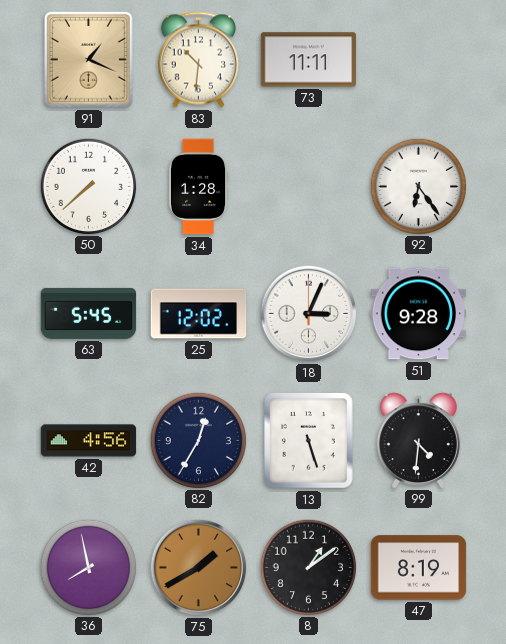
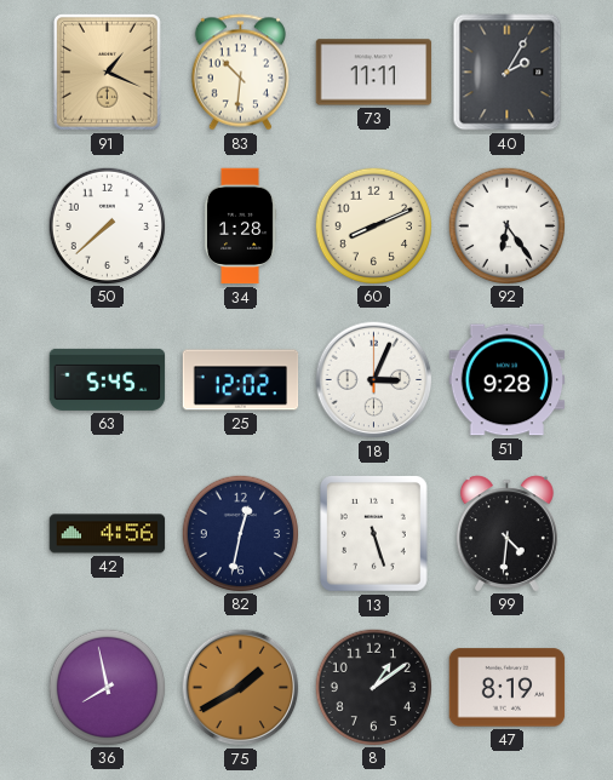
40: none -> 2:05 (508, 73)
60: none -> 8:11 (373, 225)
82: 12:35 -> 12:32 (240, 533)
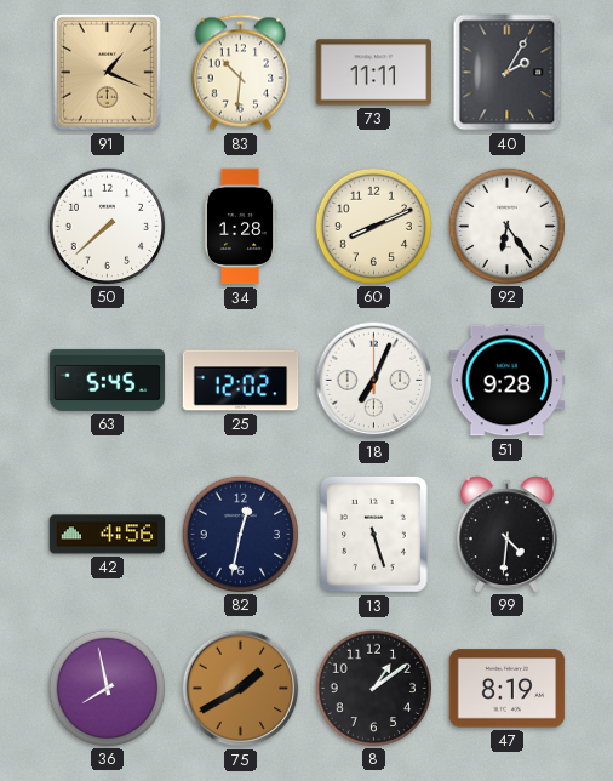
18: 3:04 -> 7:04 (374, 381)
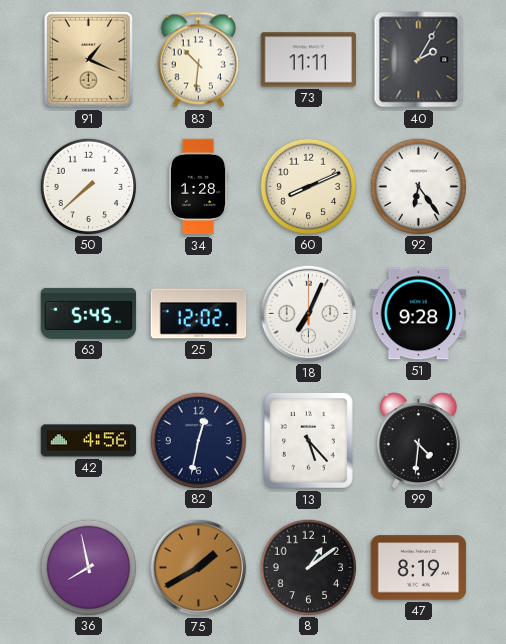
13: 5:27 -> 5:23 (309, 441)
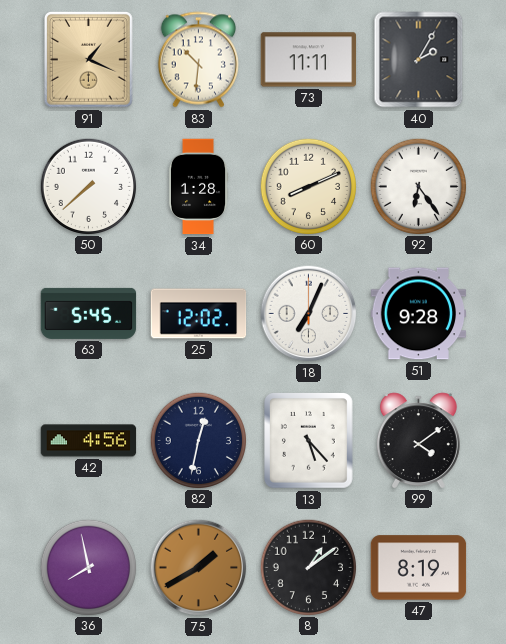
99: 4:31 -> 4:09 (418, 440)
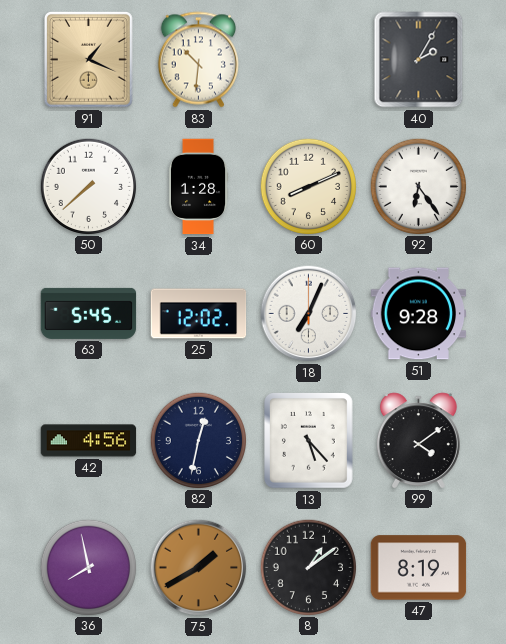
73: 11:11 -> none (309, 60)
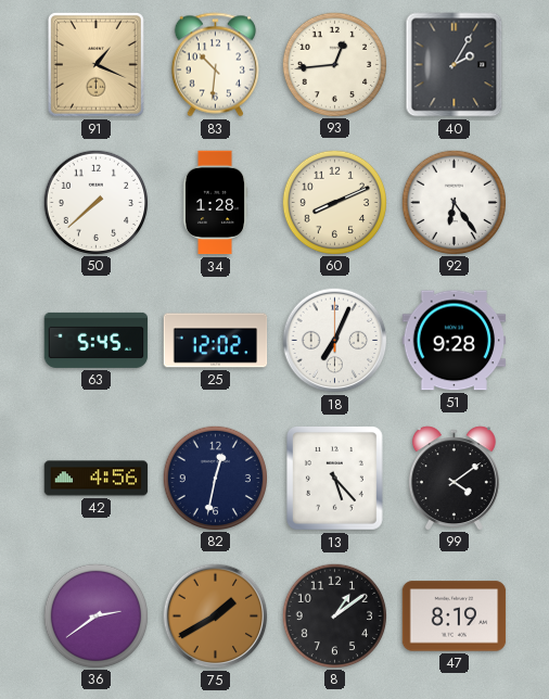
93: none -> 12:44 (334, 64)
36: 7:58 -> 2:39 (95, 615)
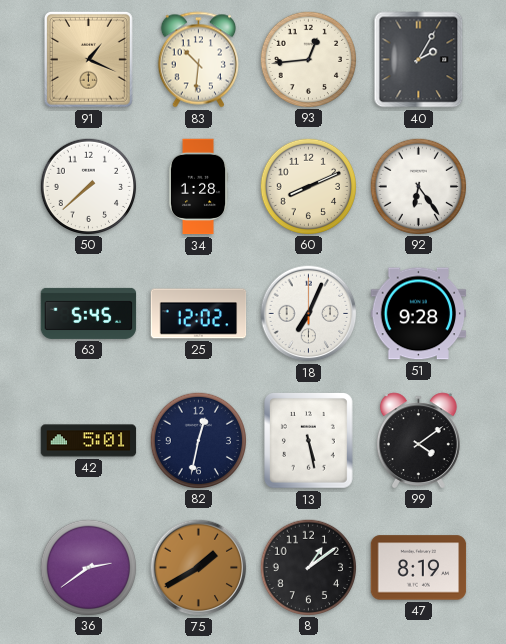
42: 4:56 -> 5:01 (89, 441)
13: 5:23 -> 5:28 (309, 441)
